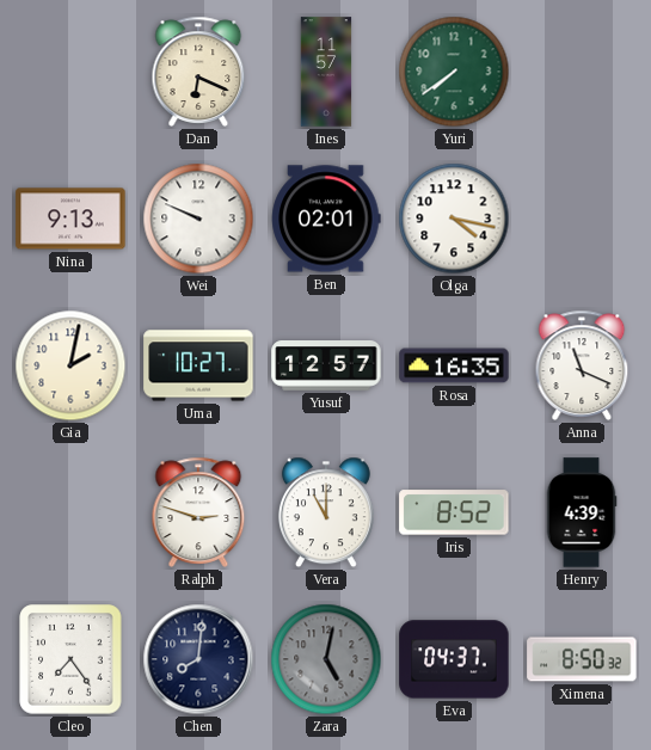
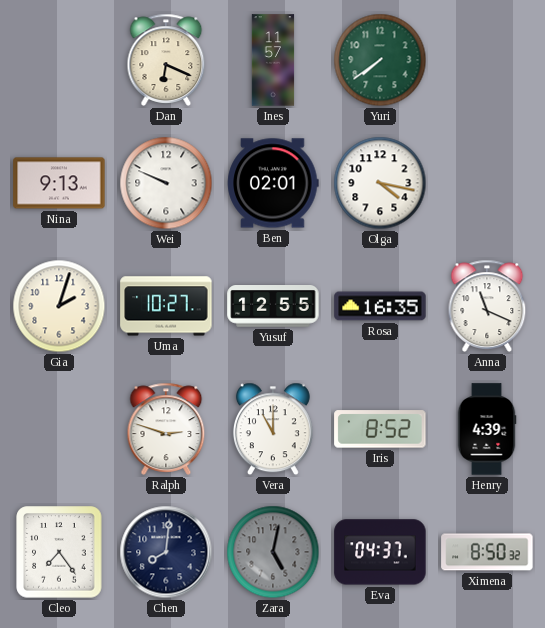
Gia: 2:02 -> 2:03 (59, 306)
Yusuf: 12:57 -> 12:55 (273, 307)
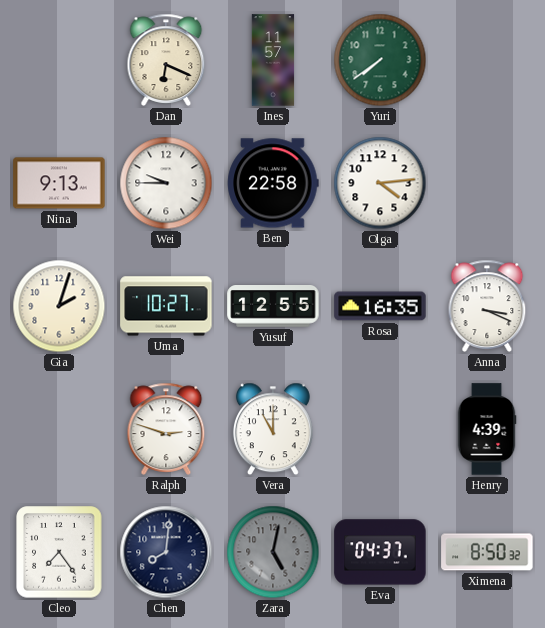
Wei: 9:49 -> 9:45 (166, 183)
Ben: 02:01 -> 22:58 (273, 183)
Olga: 4:17 -> 4:14 (380, 183)
Anna: 11:19 -> 3:19 (487, 306)
Iris: 8:52 -> none (380, 429)
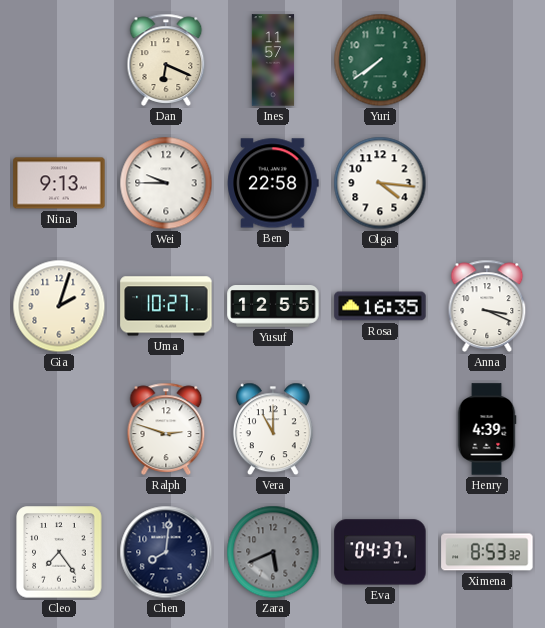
Olga: 4:14 -> 4:16 (380, 183)
Zara: 5:02 -> 5:41 (273, 552)
Ximena: 8:50 -> 8:53 (487, 552)
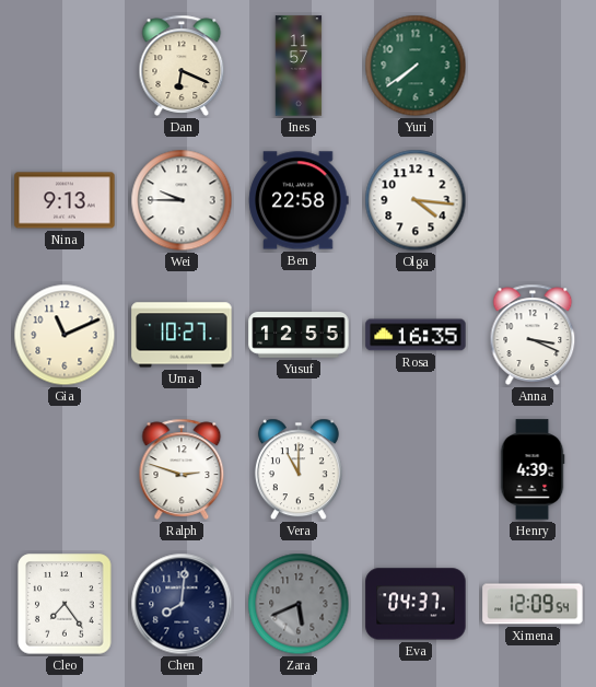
Gia: 2:03 -> 11:11 (65, 335)
Ximena: 8:53 -> 12:09 (533, 604)
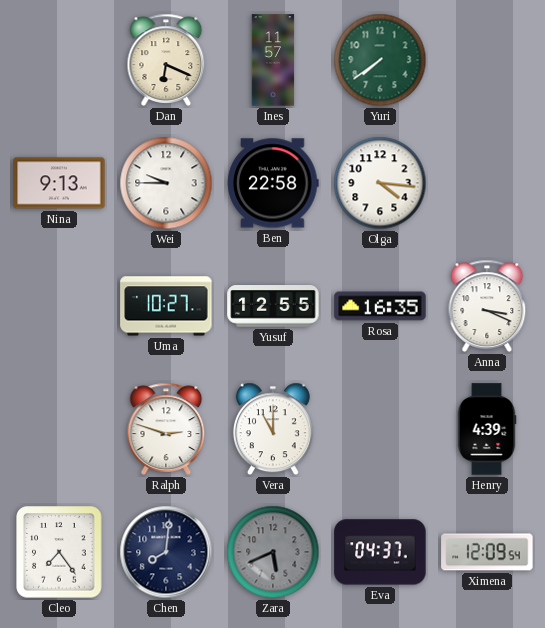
Gia: 11:11 -> none (65, 335)
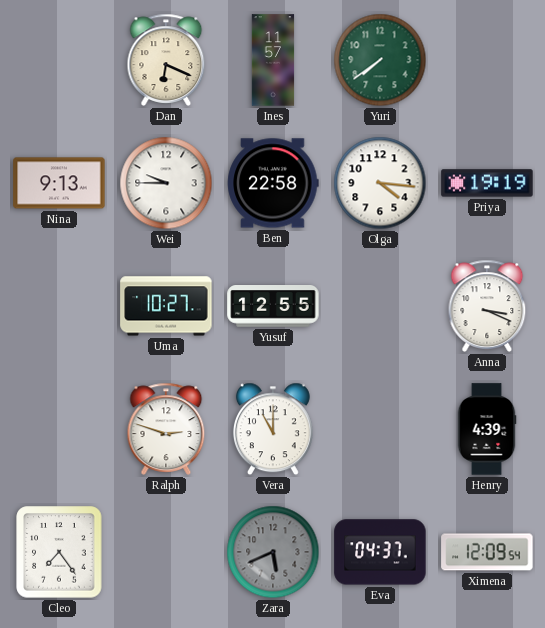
Priya: none -> 19:19 (487, 183)
Rosa: 16:35 -> none (380, 306)
Chen: 8:01 -> none (166, 552)
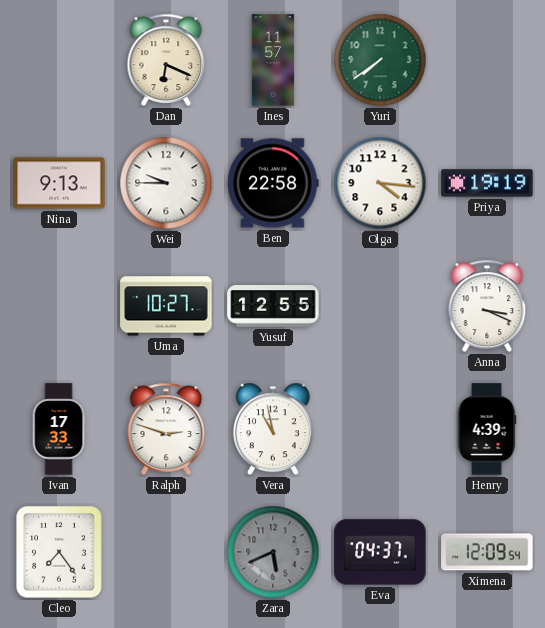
Ivan: none -> 17:33 (59, 429)
Vera: 11:00 -> 10:58 (273, 429)
